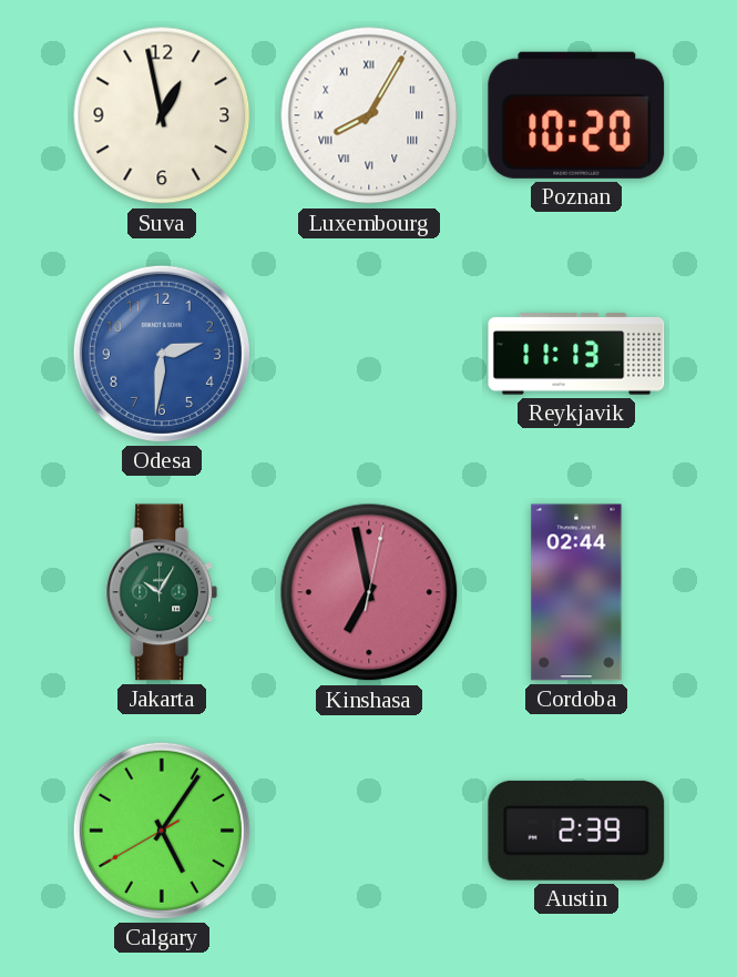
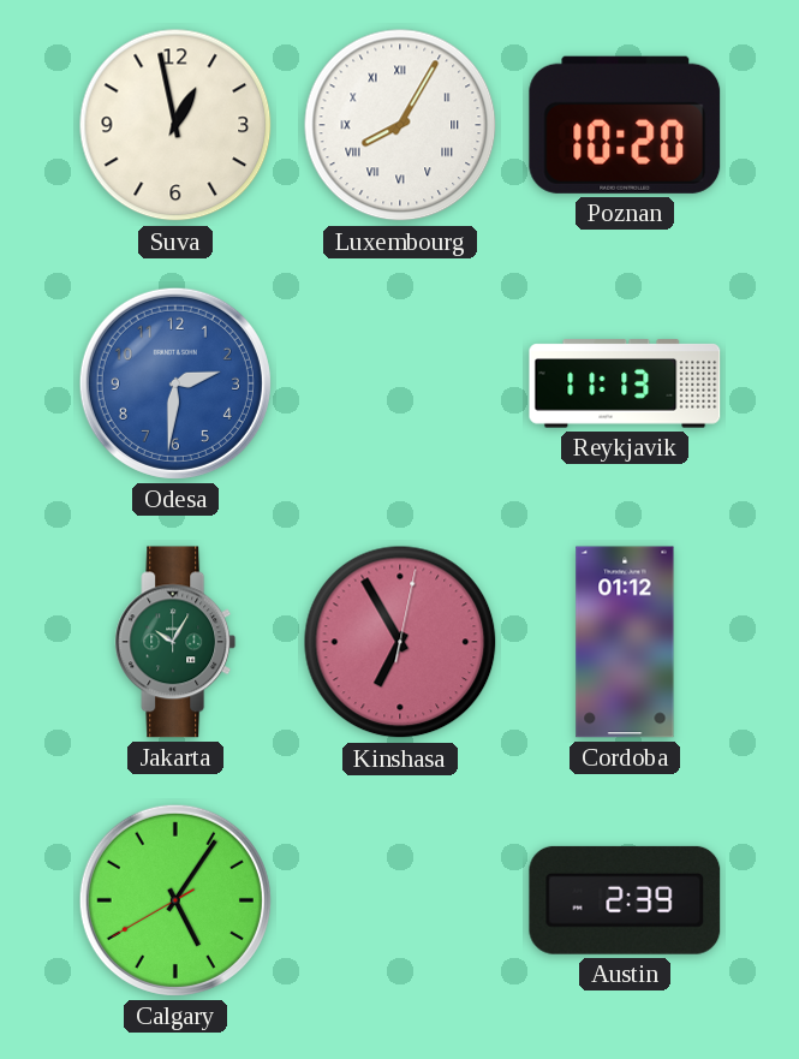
Kinshasa: 6:58 -> 6:55 (400, 642)
Cordoba: 02:44 -> 01:12 (625, 642)
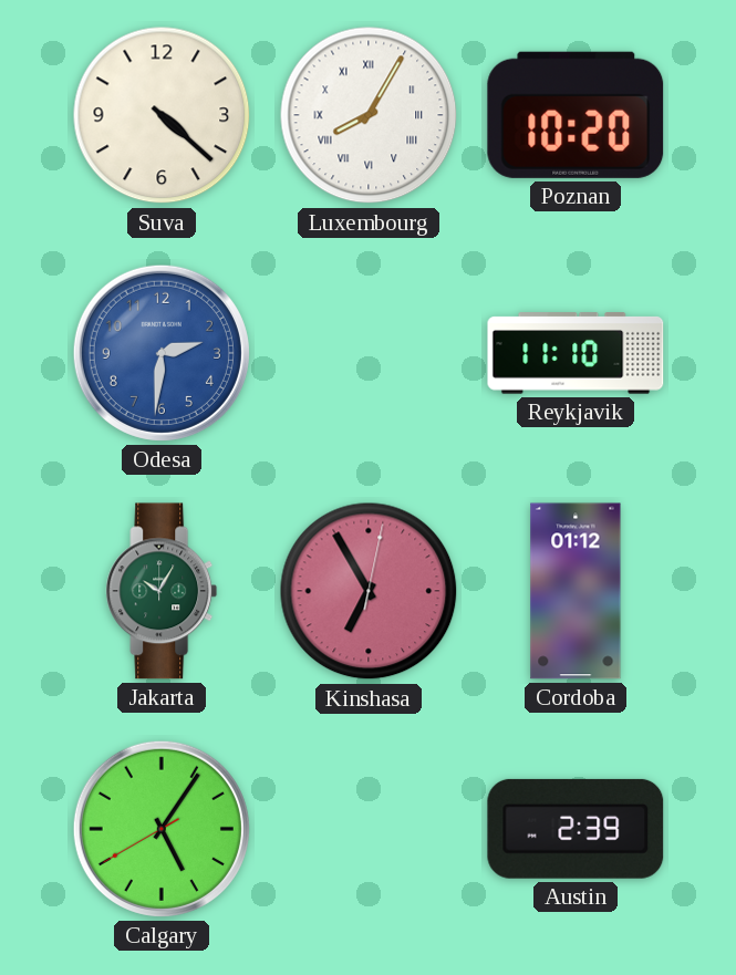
Suva: 12:58 -> 4:22 (162, 115)
Reykjavik: 11:13 -> 11:10 (576, 353)
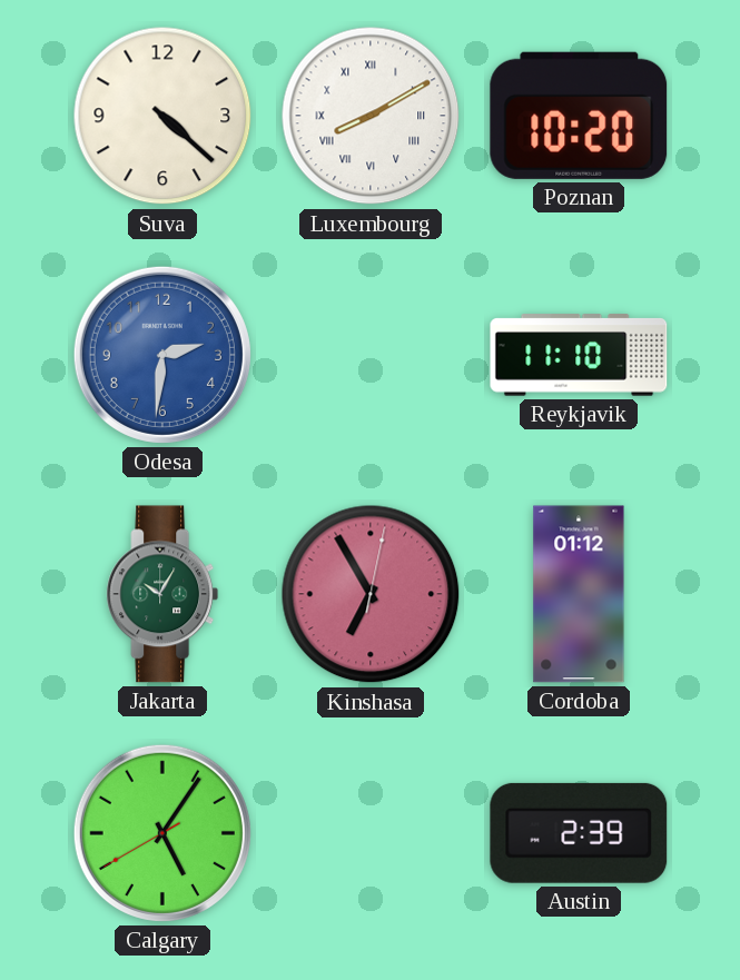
Luxembourg: 8:05 -> 8:10 (371, 116)
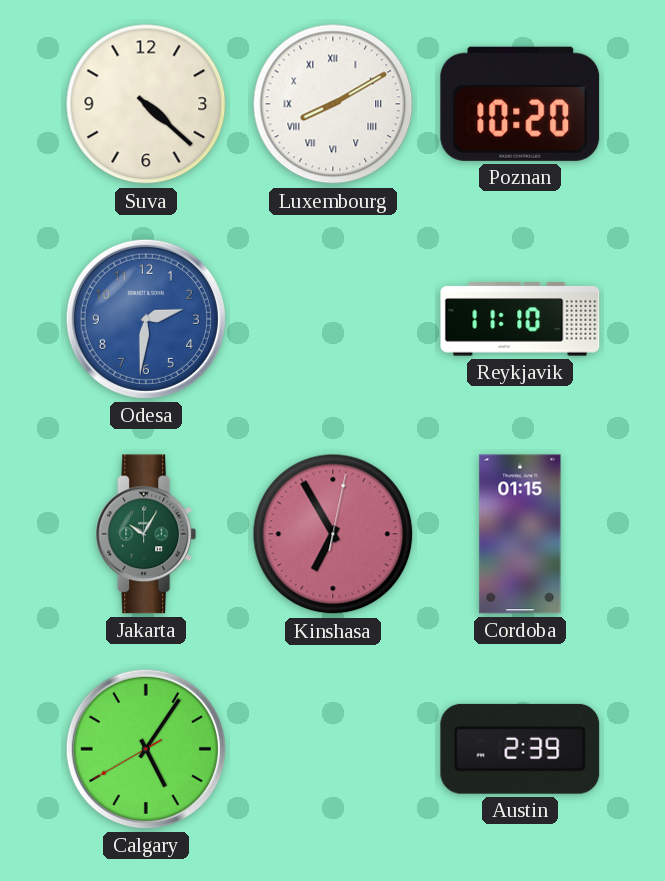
Cordoba: 01:12 -> 01:15 (520, 534)
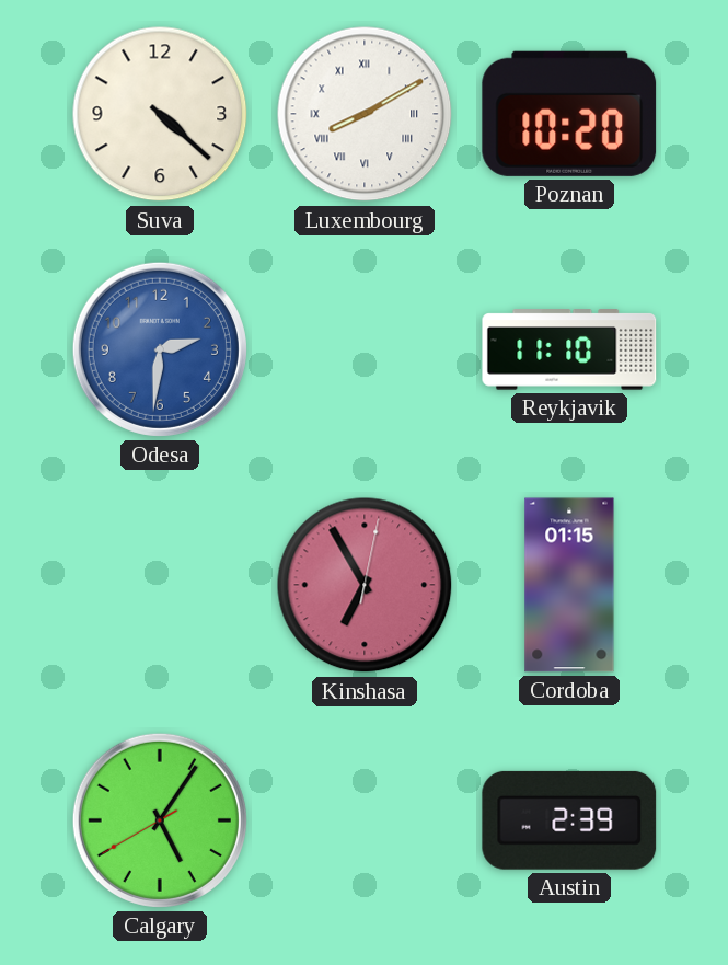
Jakarta: 10:05 -> none (146, 534)
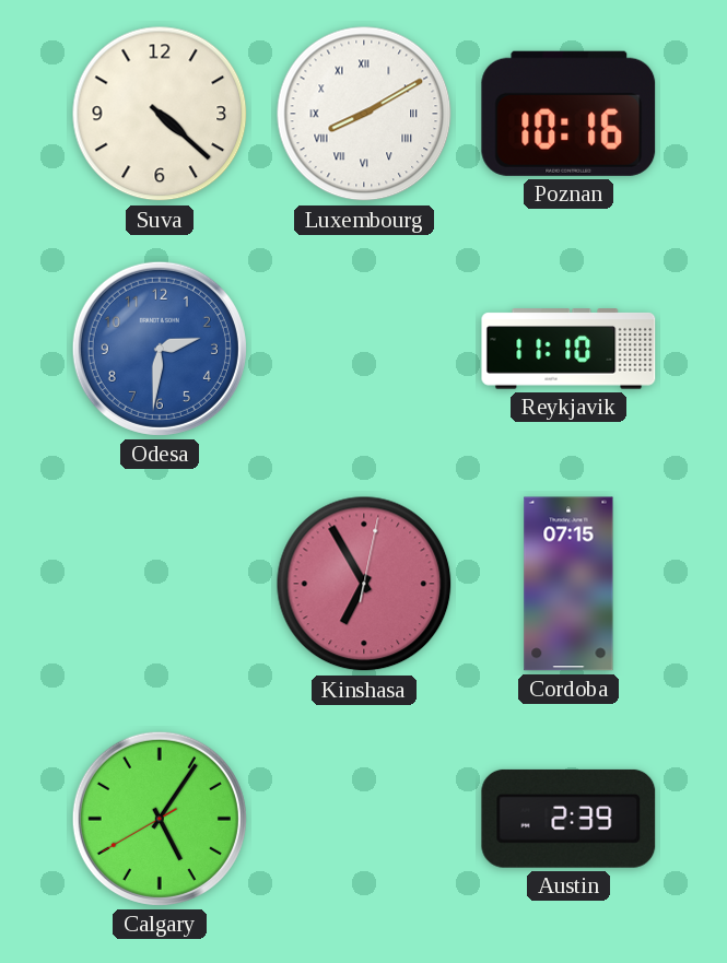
Poznan: 10:20 -> 10:16 (568, 114)
Cordoba: 01:15 -> 07:15 (568, 584)
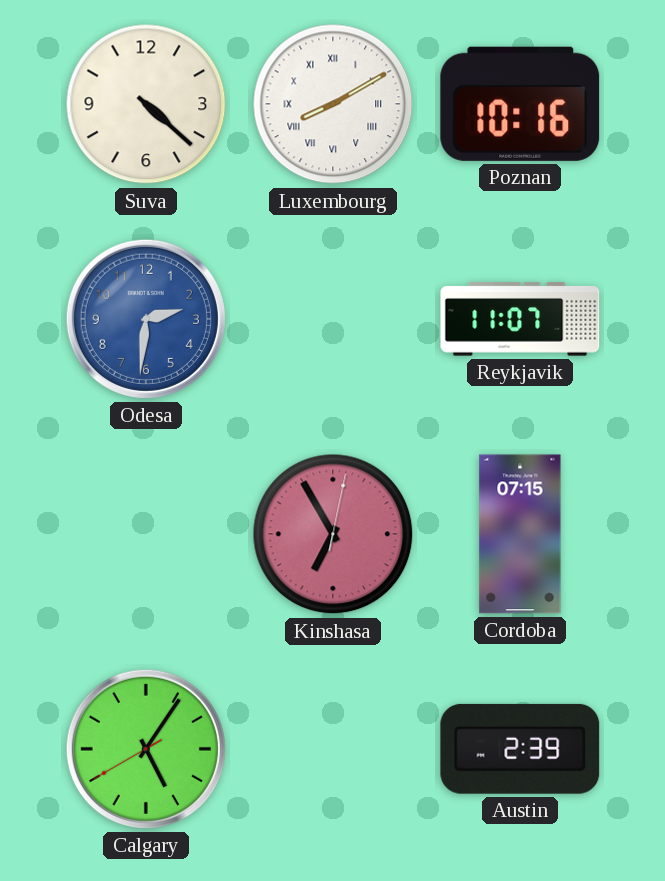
Reykjavik: 11:10 -> 11:07 (520, 319)
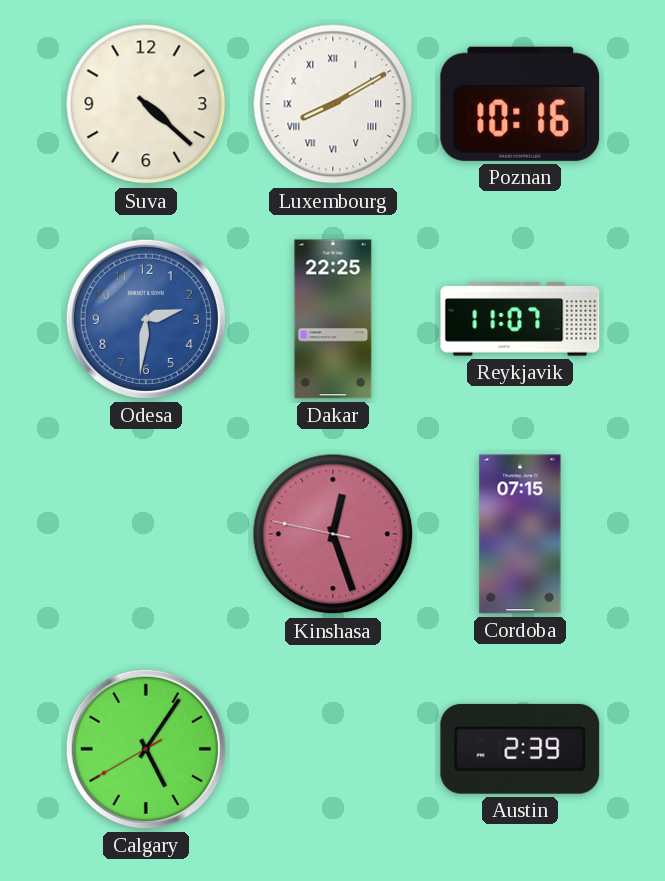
Dakar: none -> 22:25 (333, 319)
Kinshasa: 6:55 -> 12:26 (333, 534)
